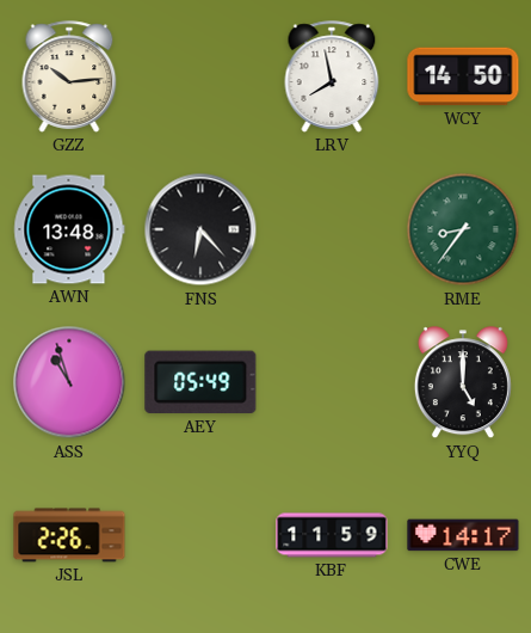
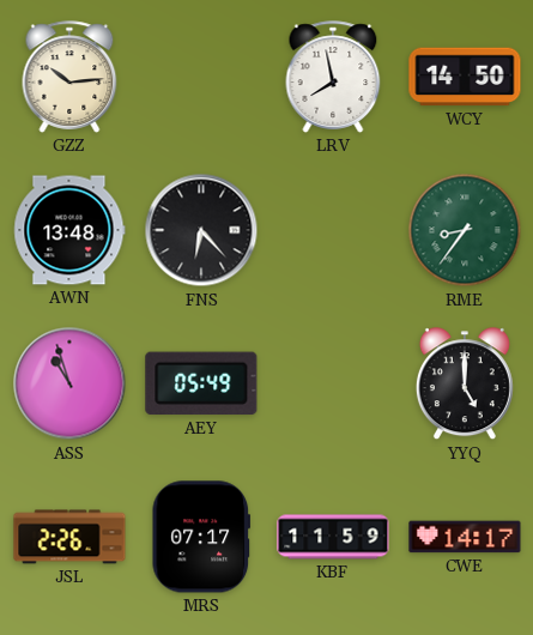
MRS: none -> 07:17 (200, 537)
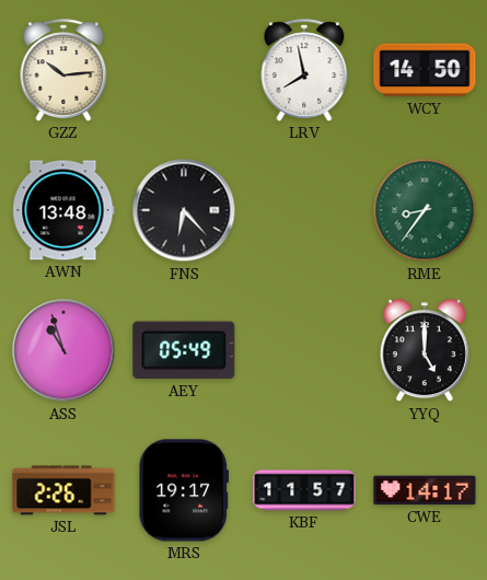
MRS: 07:17 -> 19:17 (183, 490)
KBF: 11:59 -> 11:57 (304, 490)
